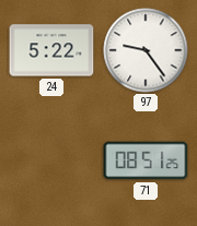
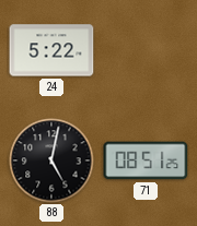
97: 9:24 -> none (146, 50)
88: none -> 5:02 (51, 160)
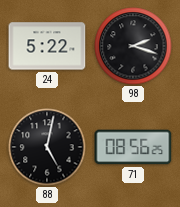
98: none -> 2:18 (133, 46)
71: 08:51 -> 08:56 (133, 147)
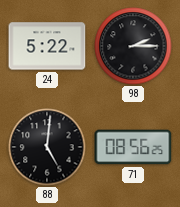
98: 2:18 -> 2:15 (133, 46)
88: 5:02 -> 5:01 (47, 147)
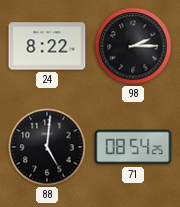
24: 5:22 -> 8:22 (47, 46)
71: 08:56 -> 08:54 (133, 147)
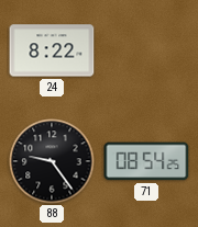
98: 2:15 -> none (133, 46)
88: 5:01 -> 9:24 (52, 161)
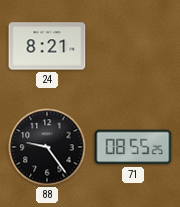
24: 8:22 -> 8:21 (47, 46)
71: 08:54 -> 08:55 (133, 147)
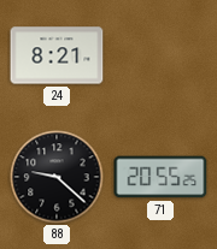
88: 9:24 -> 9:22 (57, 177)
71: 08:55 -> 20:55 (160, 177)
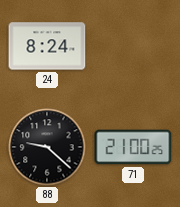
24: 8:21 -> 8:24 (47, 46)
71: 20:55 -> 21:00 (133, 147)
